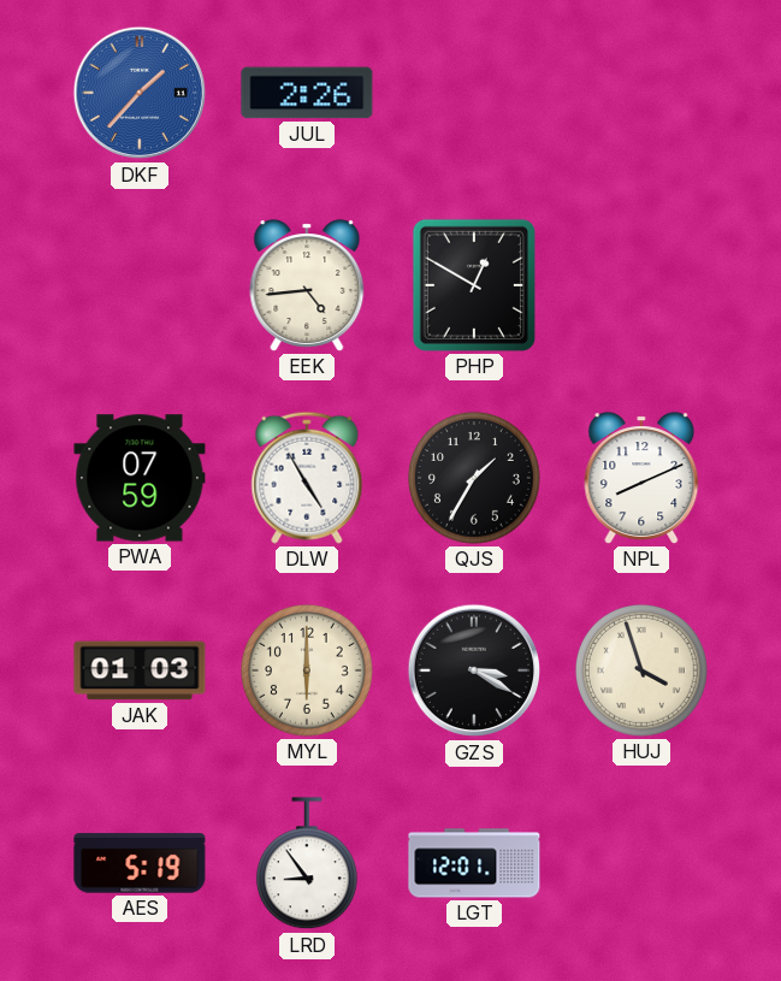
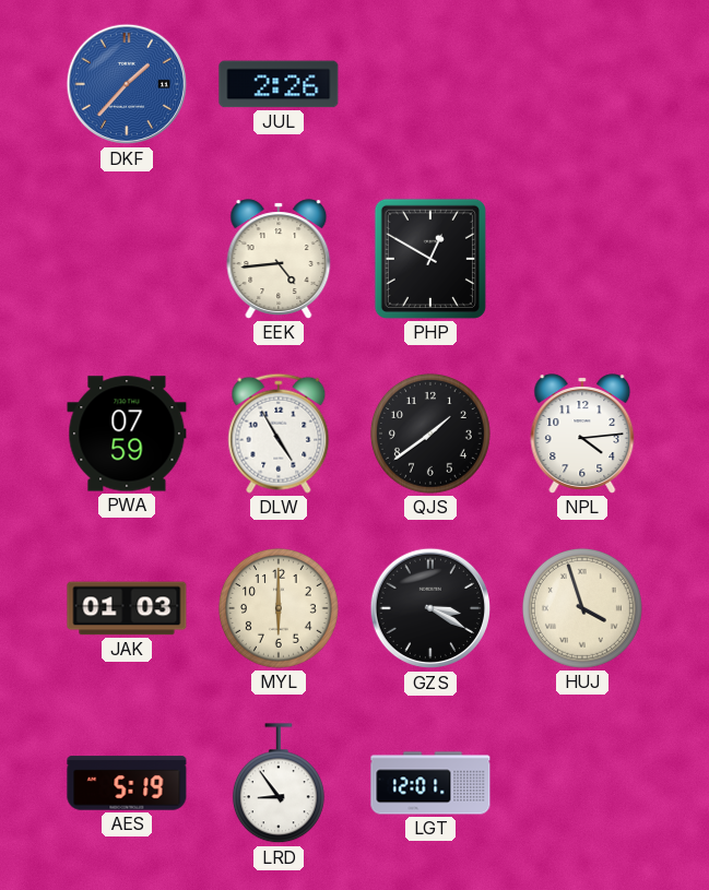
QJS: 1:35 -> 1:39 (430, 434)
NPL: 8:11 -> 4:14 (582, 434)
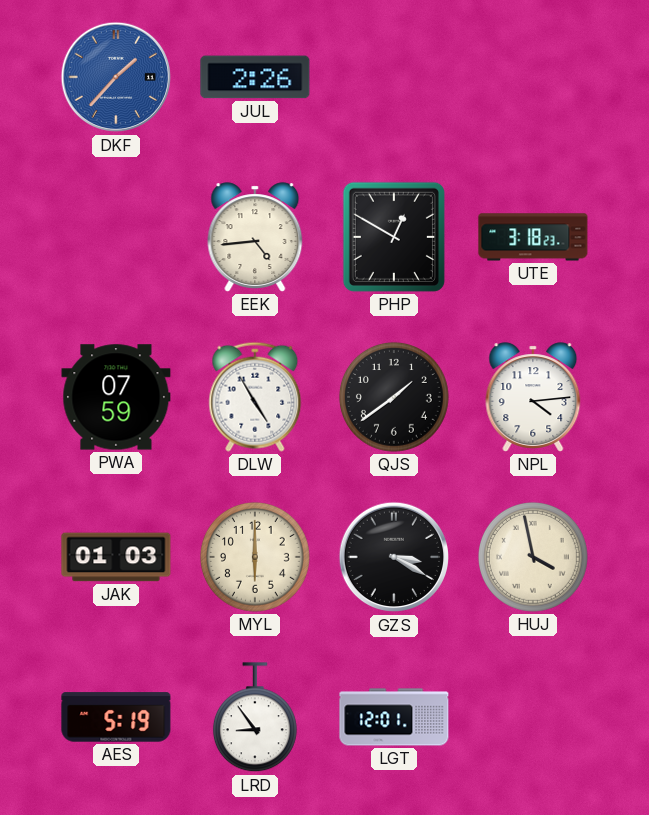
UTE: none -> 3:18 (533, 237)
HUJ: 3:57 -> 3:58 (533, 557)
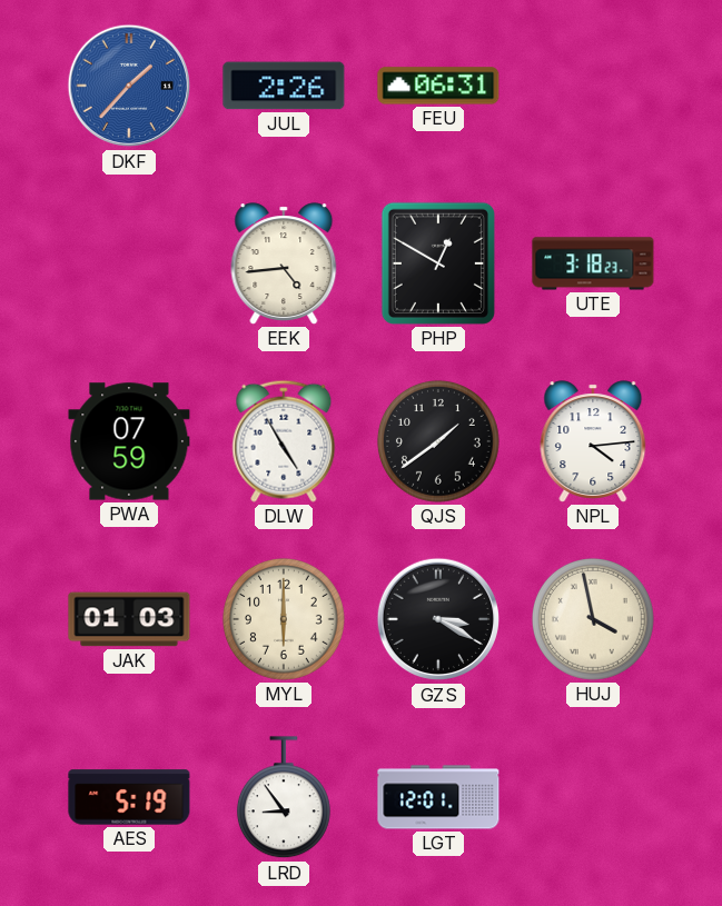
FEU: none -> 06:31 (438, 86)
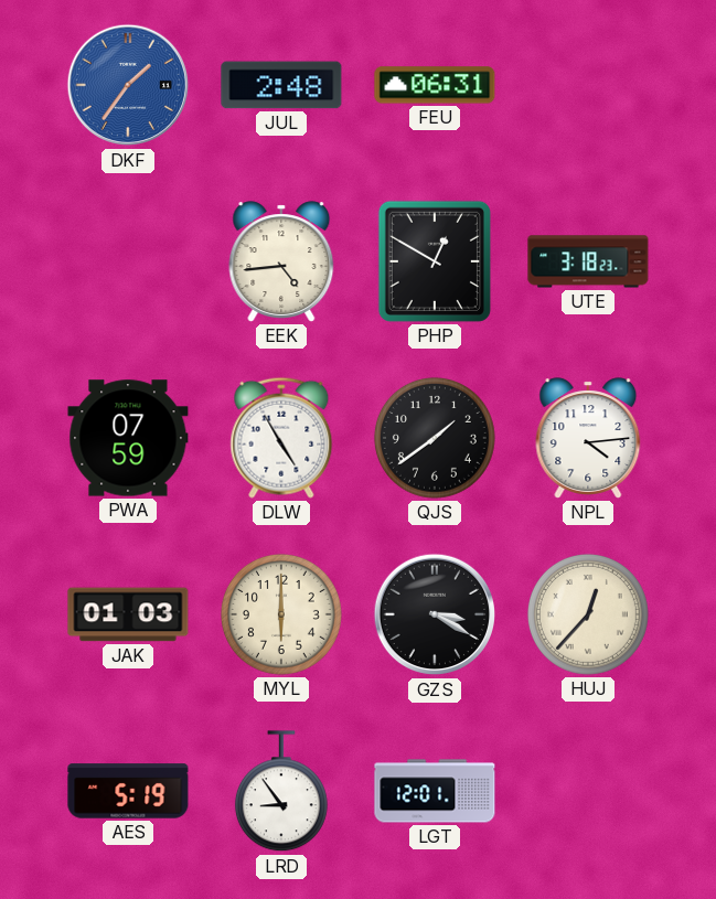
DKF: 1:37 -> 1:36 (128, 85)
JUL: 2:26 -> 2:48 (281, 85)
HUJ: 3:58 -> 12:37 (588, 614)
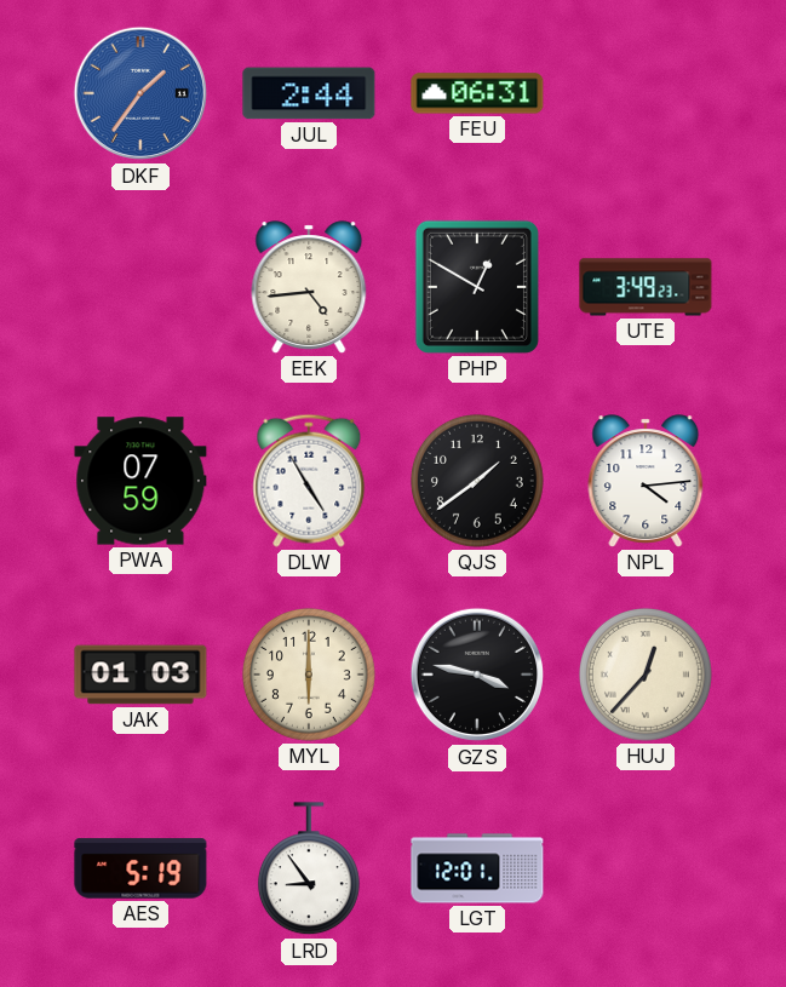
JUL: 2:48 -> 2:44 (309, 93)
UTE: 3:18 -> 3:49 (646, 287)
GZS: 3:20 -> 3:47 (477, 675)
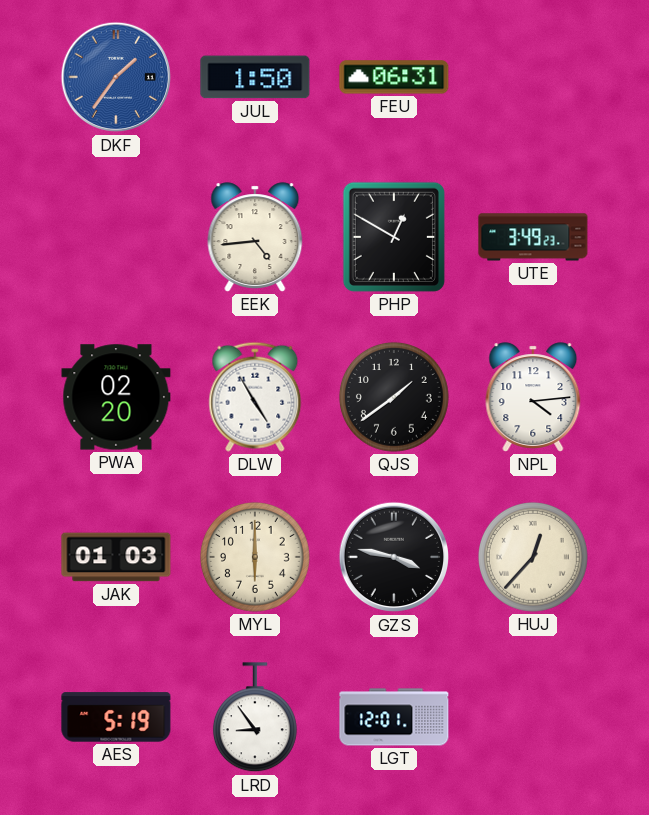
JUL: 2:44 -> 1:50 (255, 77)
PWA: 07:59 -> 02:20 (116, 397)
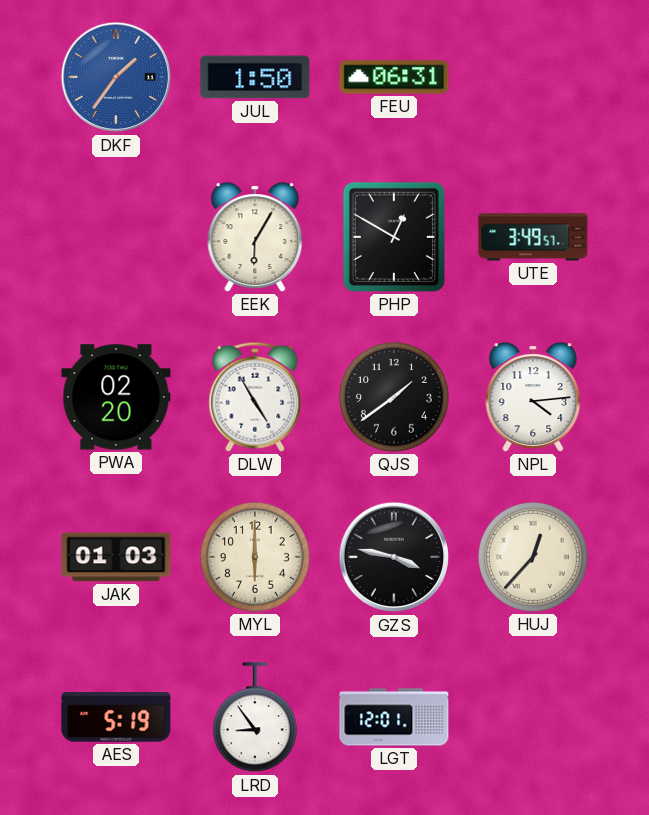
EEK: 4:44 -> 6:05 (255, 237)
UTE: 3:49:23 -> 3:49:57 (533, 237)
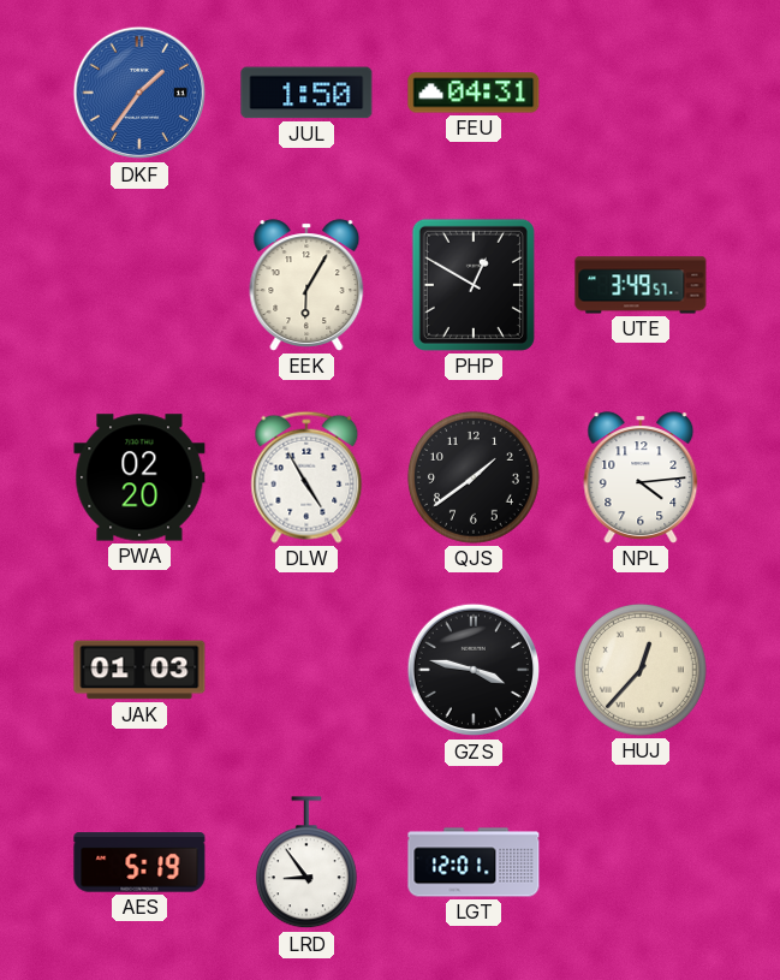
FEU: 06:31 -> 04:31 (474, 93)
MYL: 6:00 -> none (255, 557)
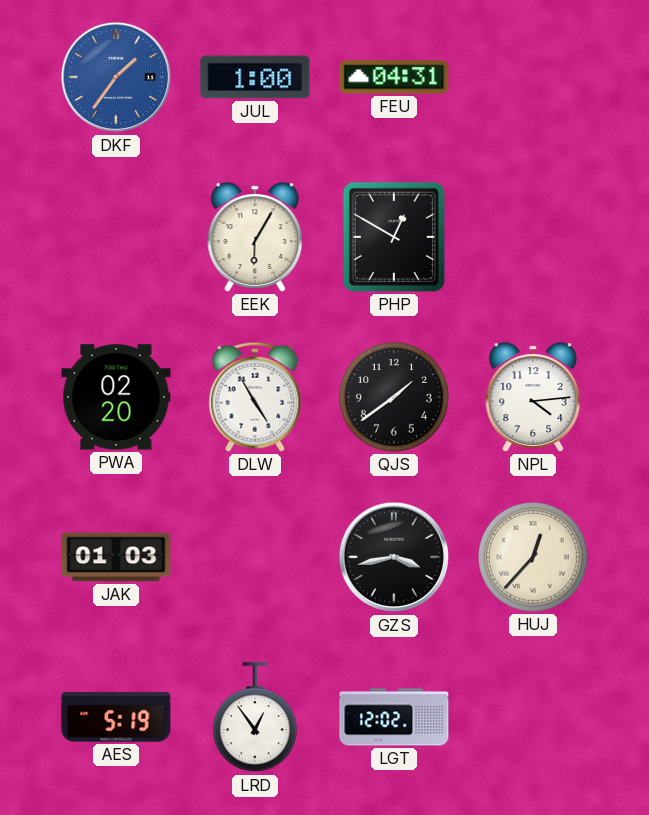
JUL: 1:50 -> 1:00 (255, 77)
UTE: 3:49 -> none (641, 285)
GZS: 3:47 -> 3:43 (394, 557)
LRD: 8:54 -> 12:54 (255, 718)
LGT: 12:01 -> 12:02 (394, 717)
